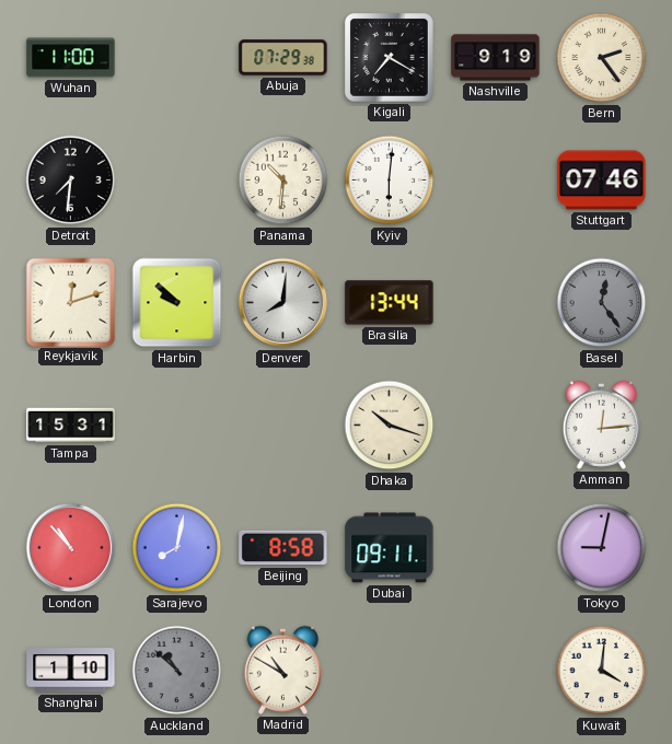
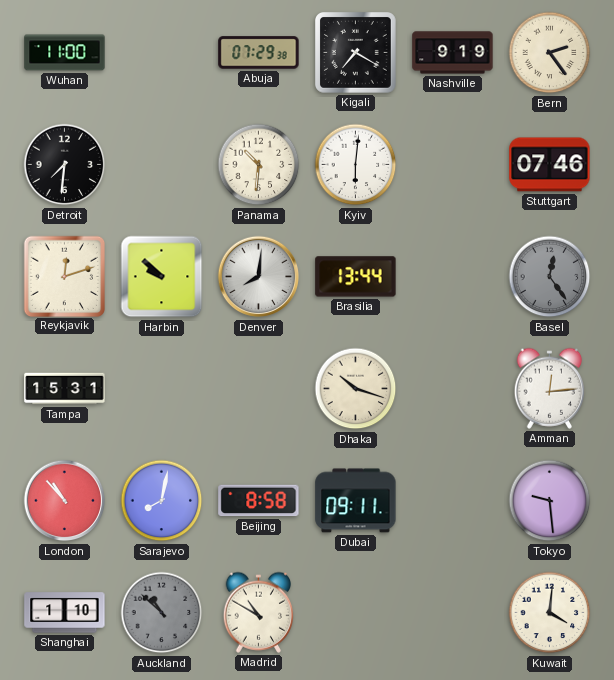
Tokyo: 9:02 -> 9:29 (550, 501)
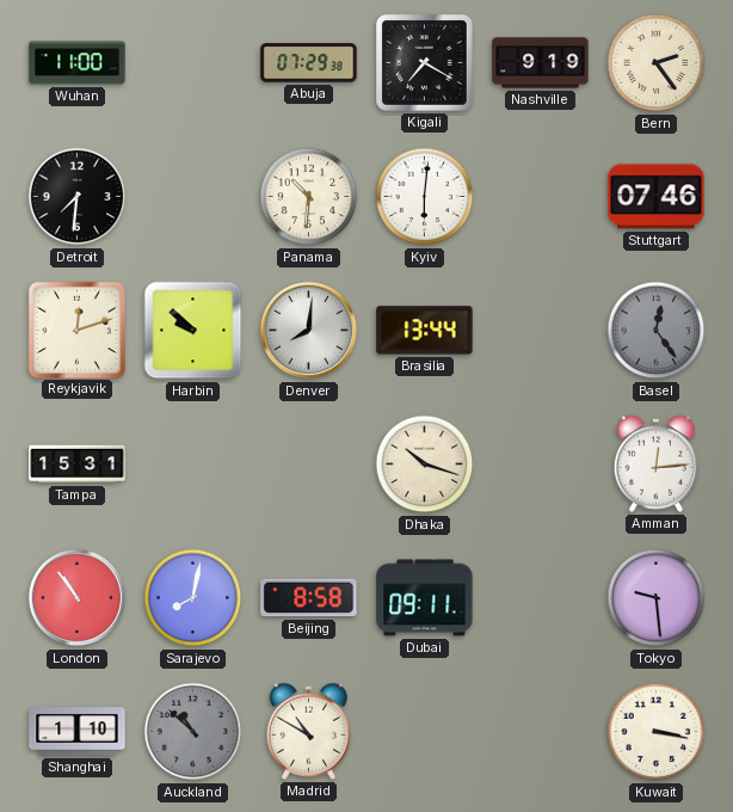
London: 10:53 -> 10:54 (78, 598)
Kuwait: 4:01 -> 3:17 (657, 732)
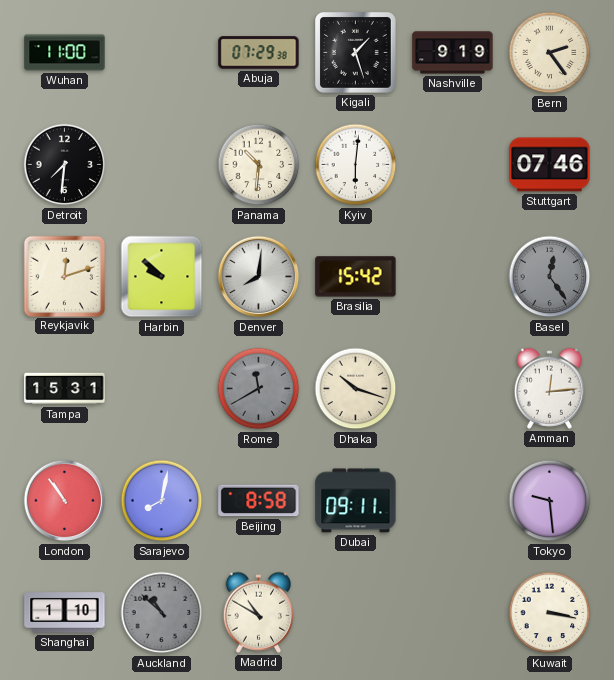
Kigali: 7:20 -> 1:27 (356, 53)
Brasilia: 13:44 -> 15:42 (356, 277)
Rome: none -> 11:40 (259, 389)
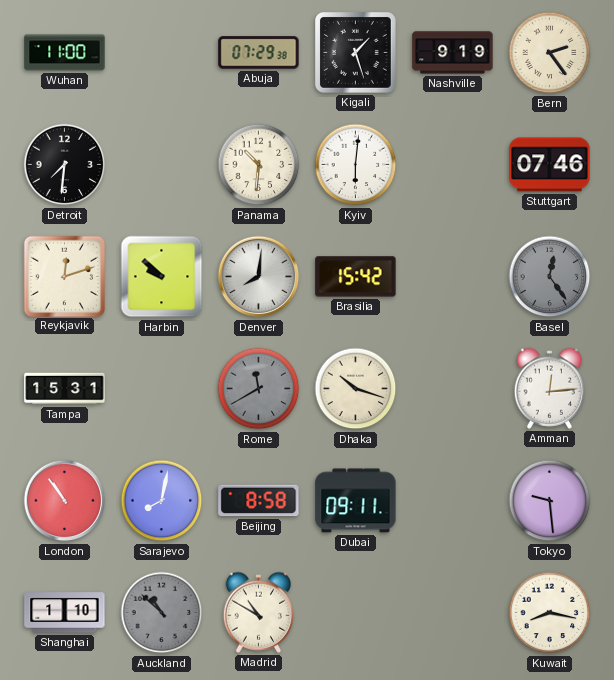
Kuwait: 3:17 -> 8:17 (550, 613)
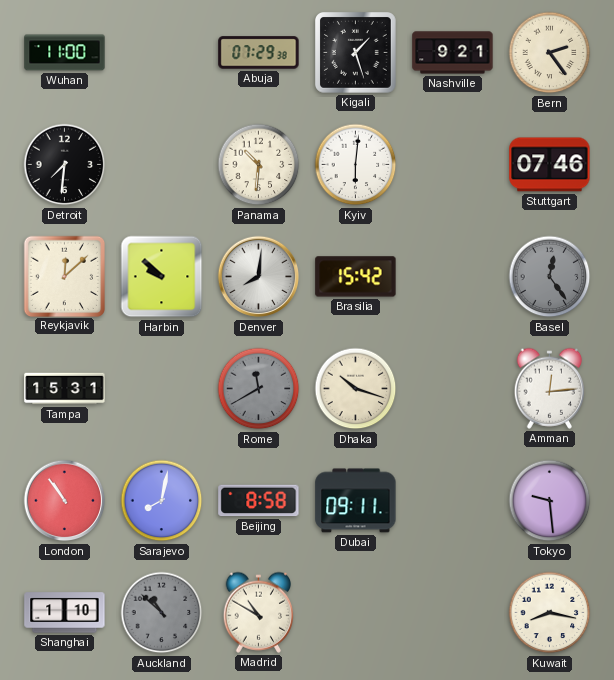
Nashville: 9:19 -> 9:21 (453, 53)
Reykjavik: 12:12 -> 12:08 (64, 276)
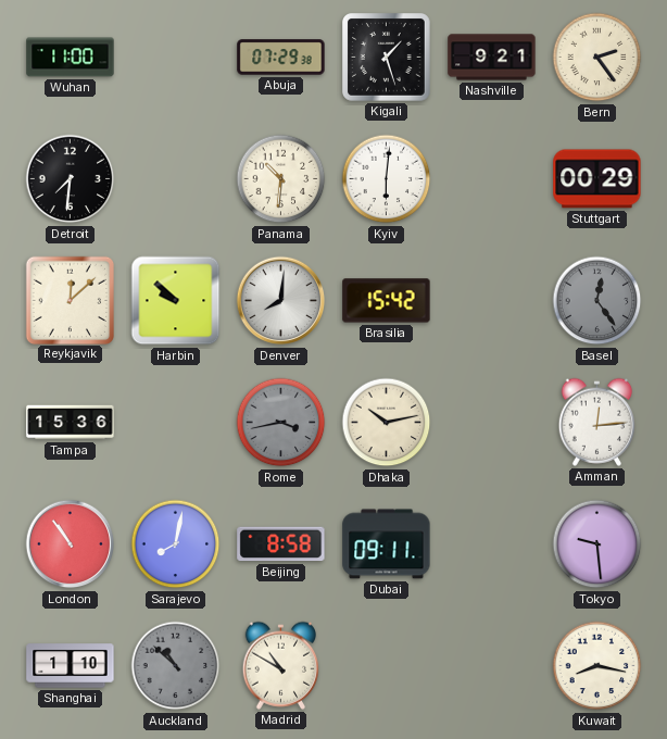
Stuttgart: 07:46 -> 00:29 (597, 179)
Tampa: 15:31 -> 15:36 (71, 423)
Rome: 11:40 -> 3:43 (281, 423)
Dhaka: 10:18 -> 10:13 (387, 423)
